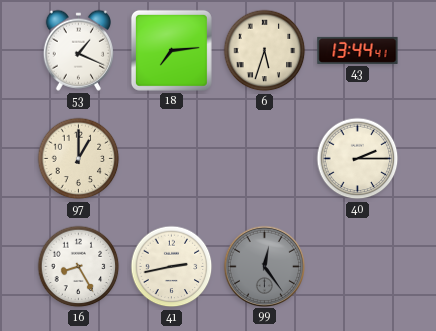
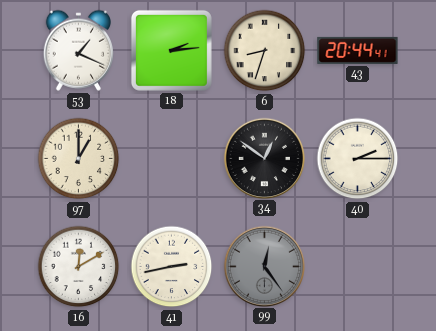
18: 7:14 -> 2:14 (171, 50)
6: 5:33 -> 8:33 (265, 51)
43: 13:44 -> 20:44 (358, 50)
34: none -> 12:51 (264, 158)
16: 8:25 -> 12:10 (79, 267)
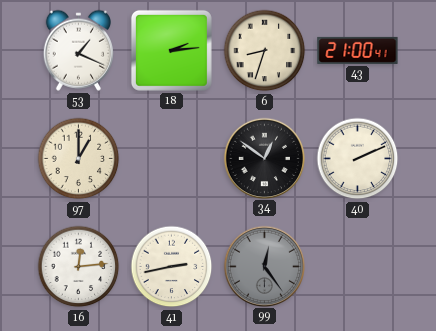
43: 20:44 -> 21:00 (358, 50)
40: 2:15 -> 2:11 (358, 159)
16: 12:10 -> 12:14 (79, 267)
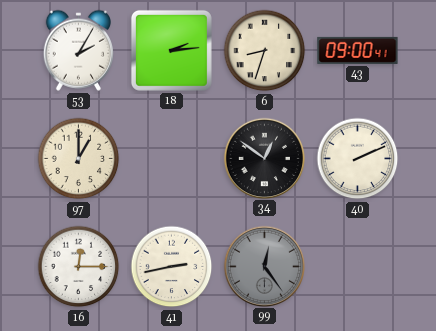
53: 1:19 -> 2:05 (78, 50)
43: 21:00 -> 09:00 (358, 50)
16: 12:14 -> 12:15 (79, 267)
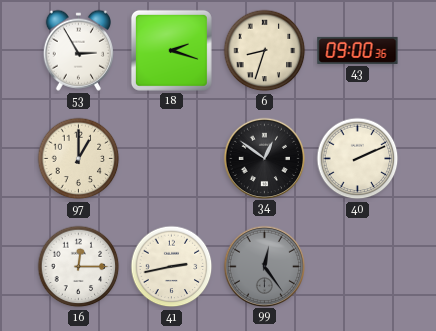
53: 2:05 -> 2:55 (78, 50)
18: 2:14 -> 2:18 (171, 50)
43: 09:00:41 -> 09:00:36 (358, 50)
